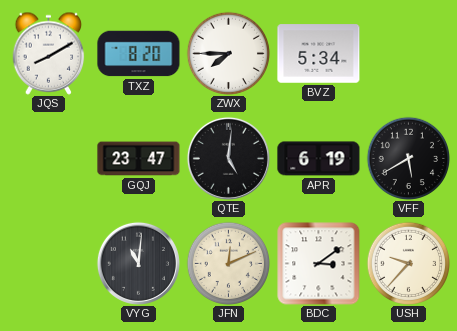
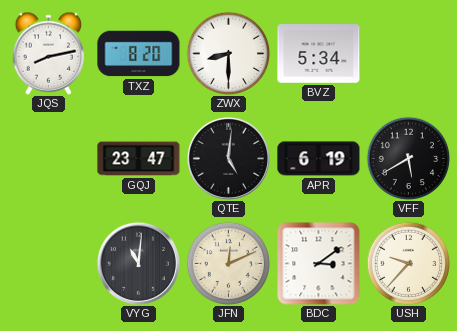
JQS: 8:10 -> 8:13 (49, 53)
ZWX: 7:45 -> 8:30 (228, 53)
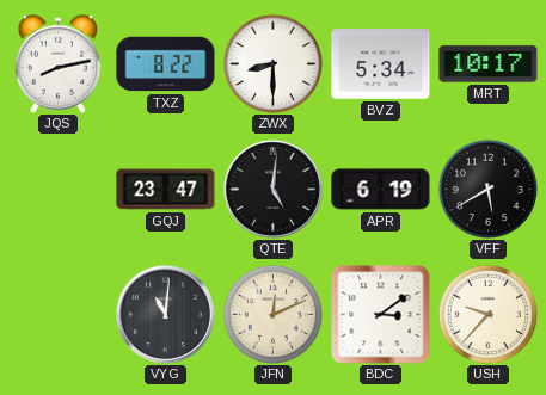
TXZ: 8:20 -> 8:22 (166, 64)
MRT: none -> 10:17 (489, 64)
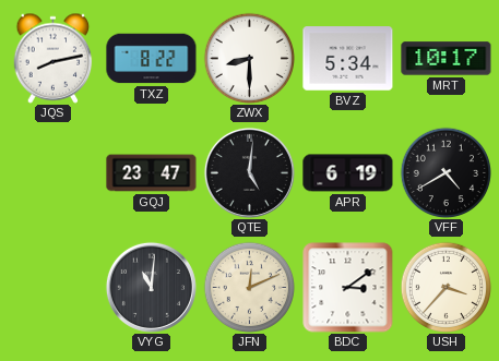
VFF: 5:40 -> 4:40 (445, 172)
USH: 9:37 -> 3:37 (445, 287)
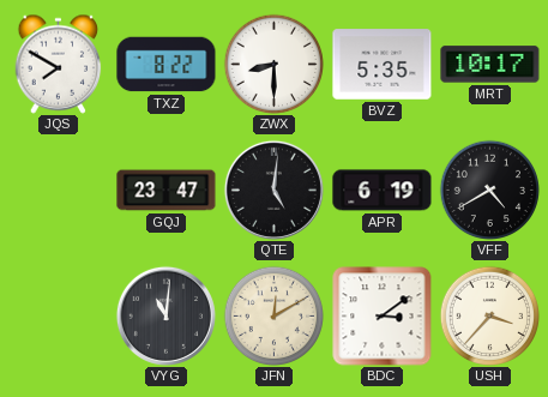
JQS: 8:13 -> 7:50 (59, 64)
BVZ: 5:34 -> 5:35 (383, 65)
JFN: 12:11 -> 12:10 (273, 315)
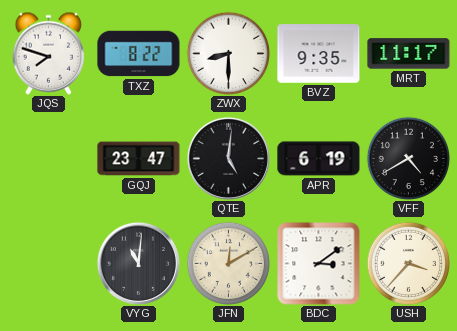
JQS: 7:50 -> 7:48 (49, 53)
BVZ: 5:35 -> 9:35 (319, 54)
MRT: 10:17 -> 11:17 (409, 54)
